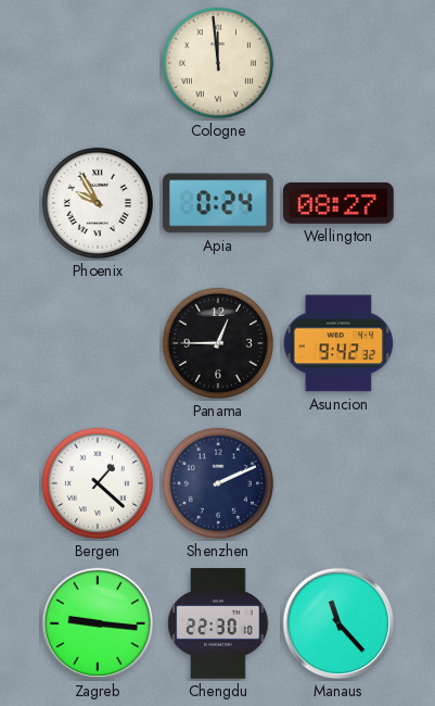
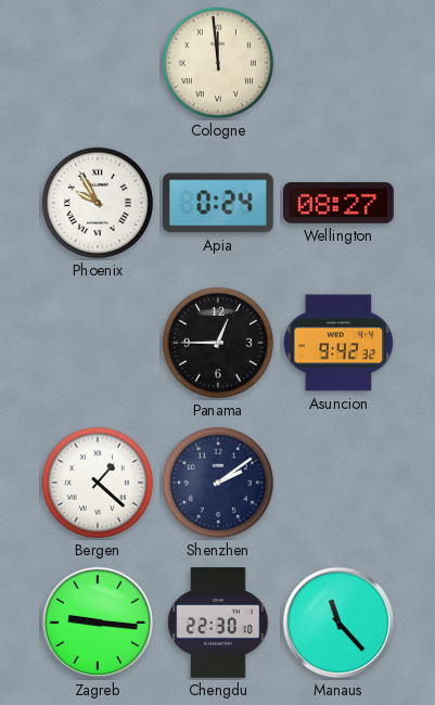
Shenzhen: 2:11 -> 2:09 (218, 483)
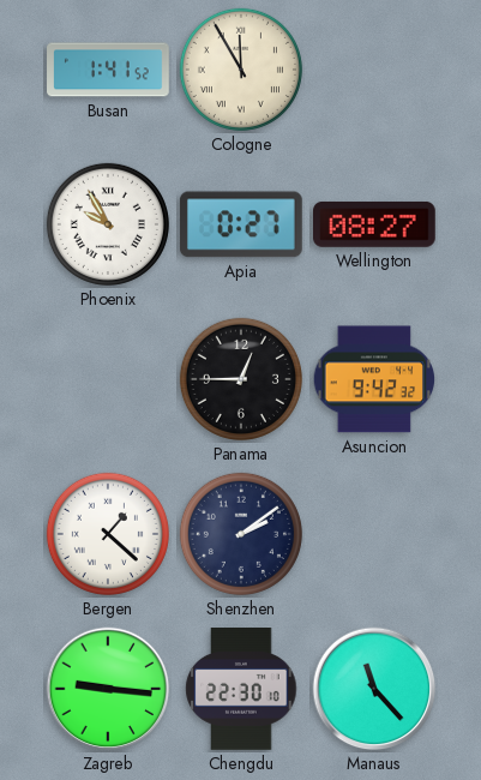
Busan: none -> 1:41 (108, 70)
Cologne: 11:59 -> 11:55 (241, 70)
Apia: 0:24 -> 0:27 (241, 224)
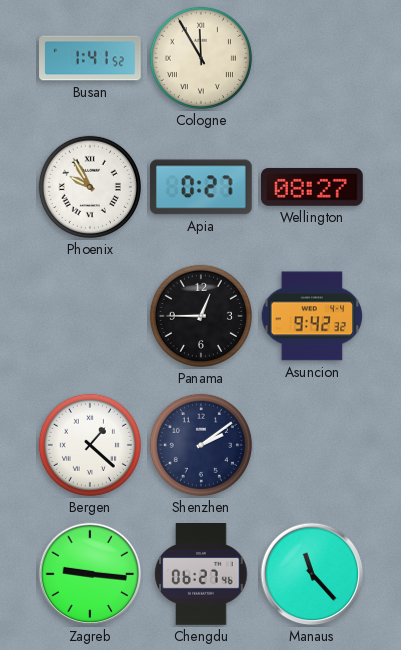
Chengdu: 22:30 -> 06:27 (201, 575)
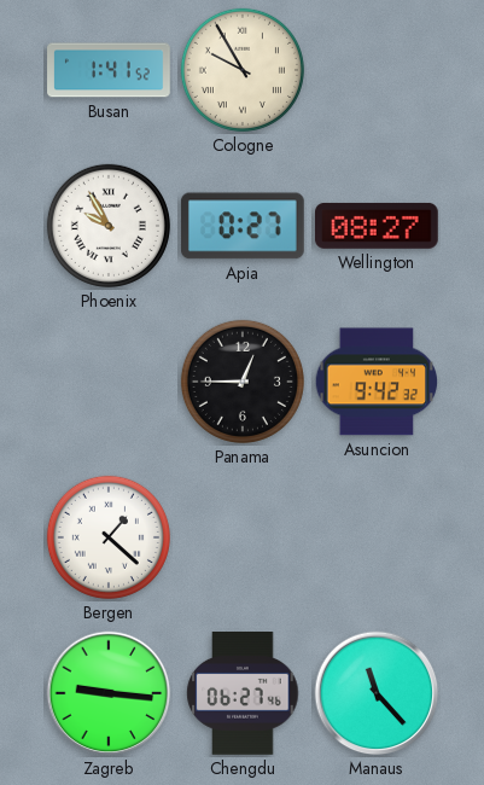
Cologne: 11:55 -> 9:55 (243, 70)
Shenzhen: 2:09 -> none (201, 445)
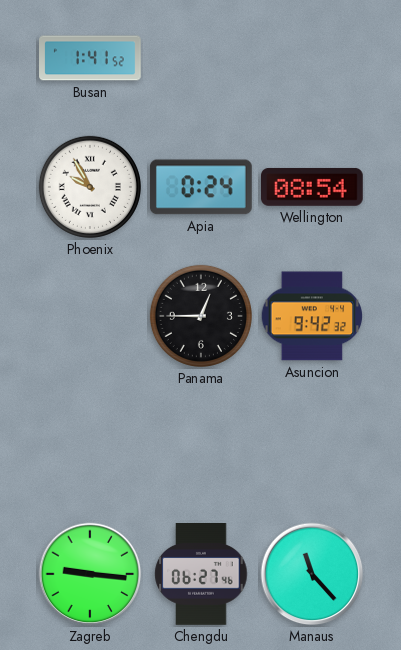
Cologne: 9:55 -> none (243, 70)
Apia: 0:27 -> 0:24 (201, 187)
Wellington: 08:27 -> 08:54 (313, 187)
Bergen: 1:22 -> none (109, 537)
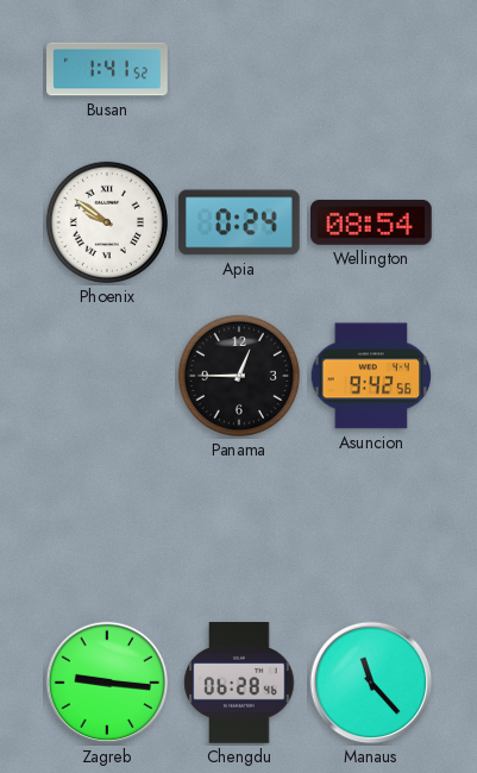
Phoenix: 9:55 -> 9:51 (107, 222)
Asuncion: 9:42:32 -> 9:42:56 (371, 376)
Chengdu: 06:27 -> 06:28 (239, 684)
